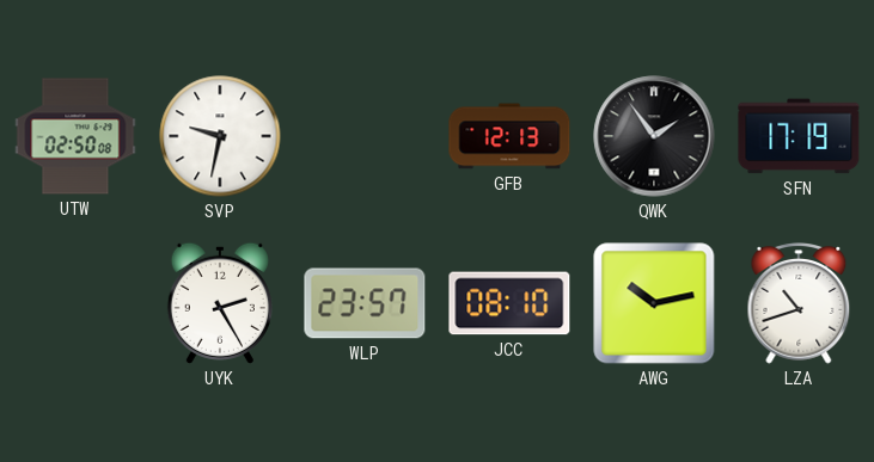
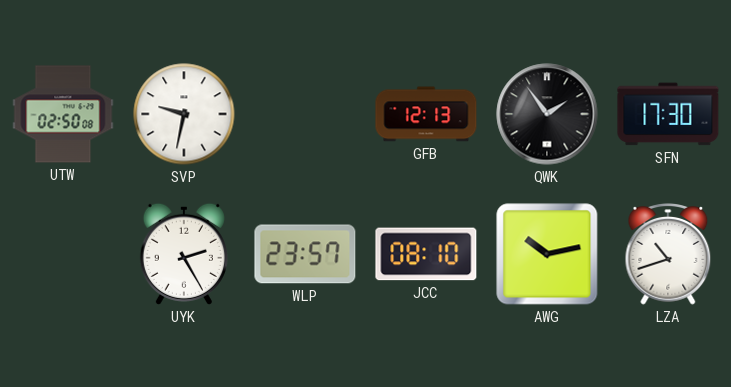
SFN: 17:19 -> 17:30 (668, 114)
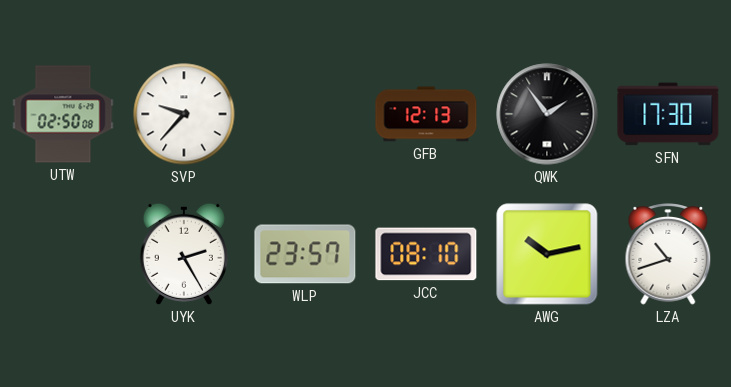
SVP: 9:32 -> 9:37 (184, 114)
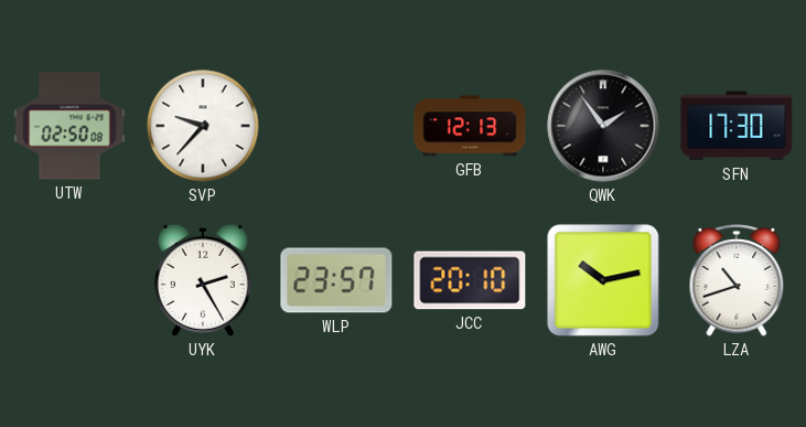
JCC: 08:10 -> 20:10 (470, 280)
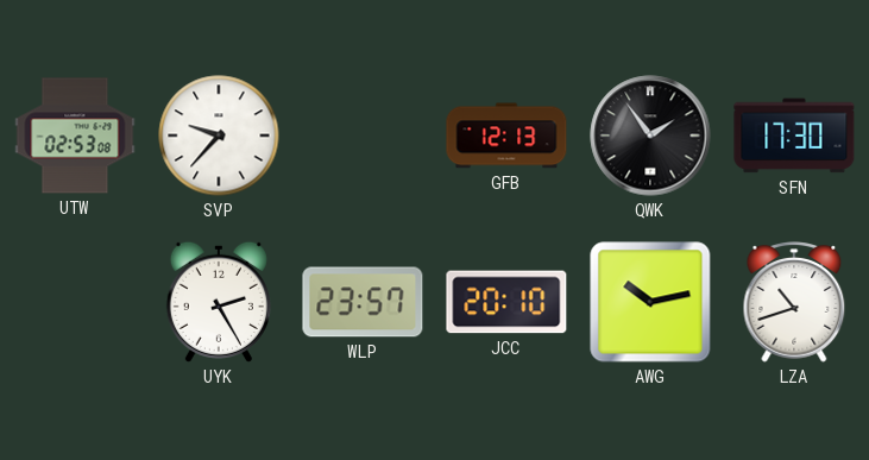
UTW: 02:50 -> 02:53 (75, 136)
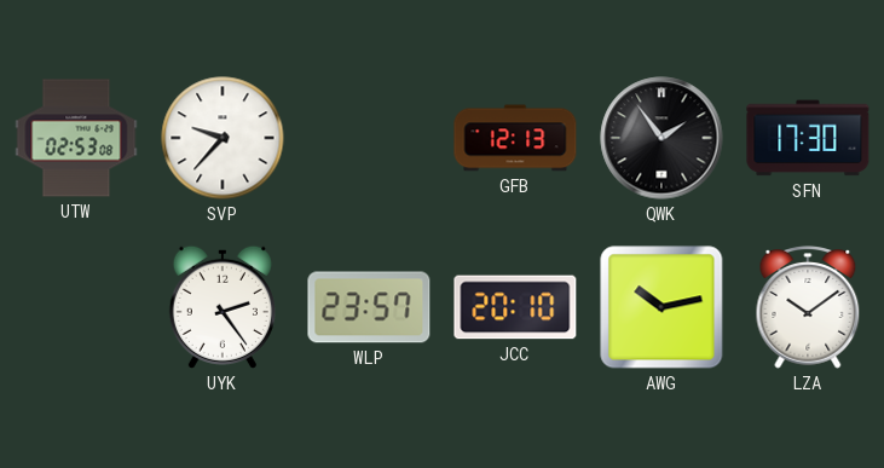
UYK: 2:25 -> 2:24 (223, 307)
LZA: 10:42 -> 10:09 (808, 307)
